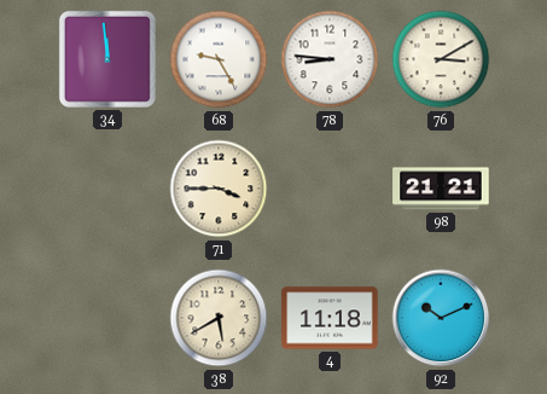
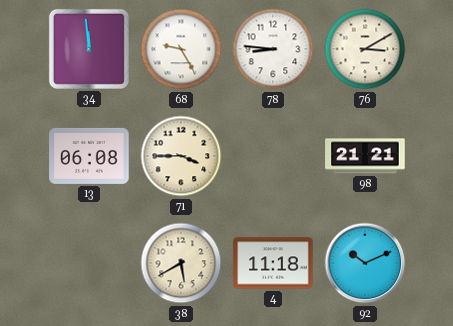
13: none -> 06:08 (89, 156)
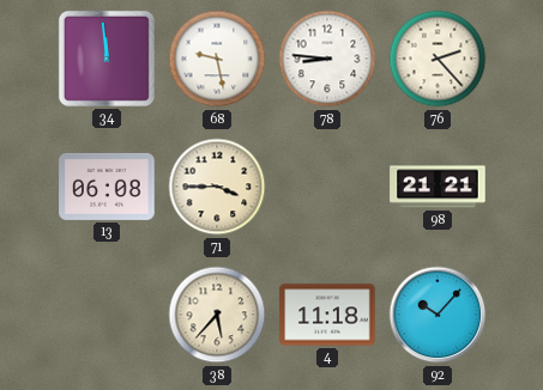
68: 9:25 -> 9:28 (217, 59)
76: 3:10 -> 2:23 (438, 59)
38: 5:40 -> 5:37 (217, 315)
92: 10:11 -> 10:07 (438, 315)
